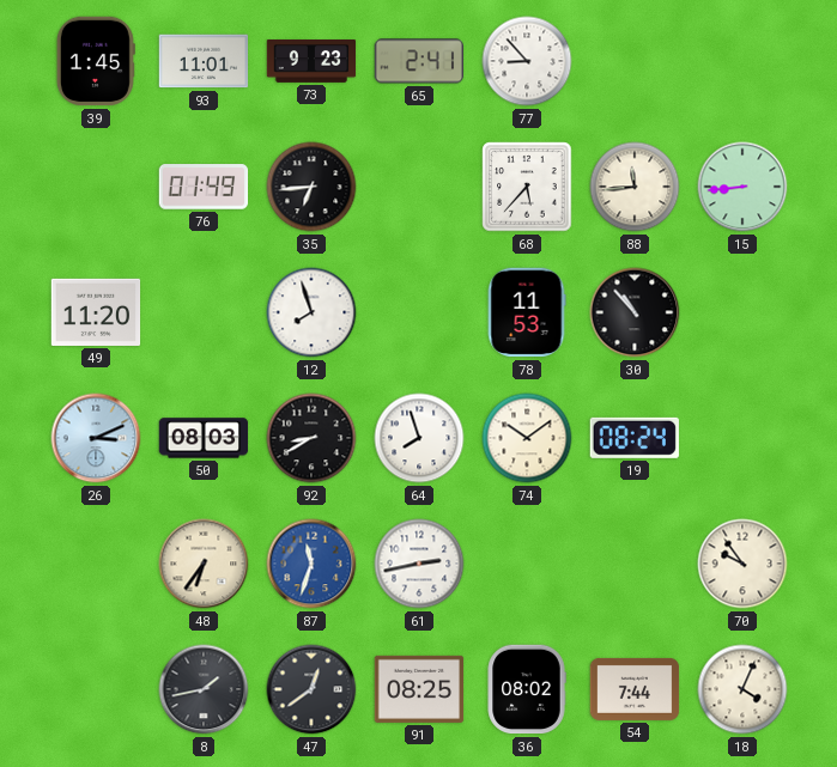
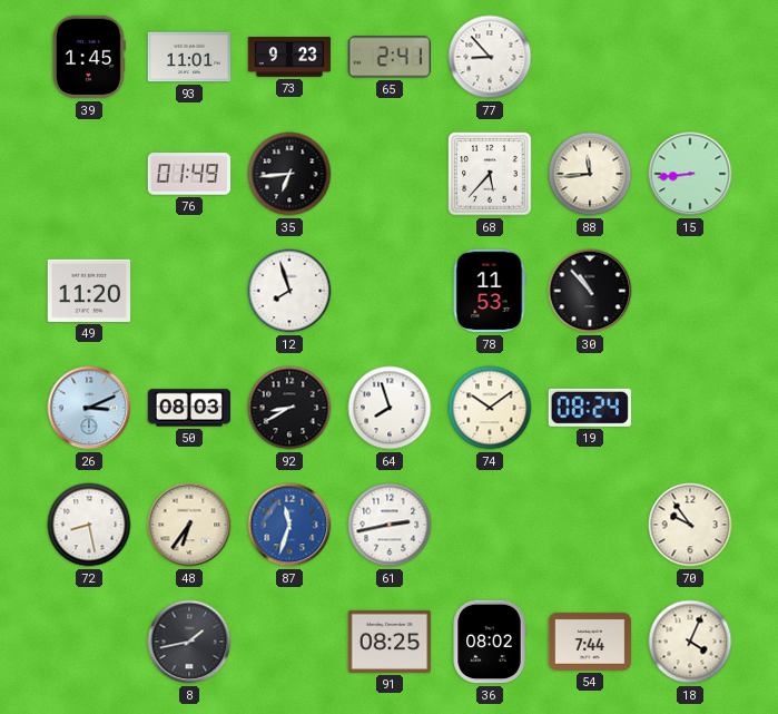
72: none -> 8:28 (89, 525)
47: 12:39 -> none (311, 689)
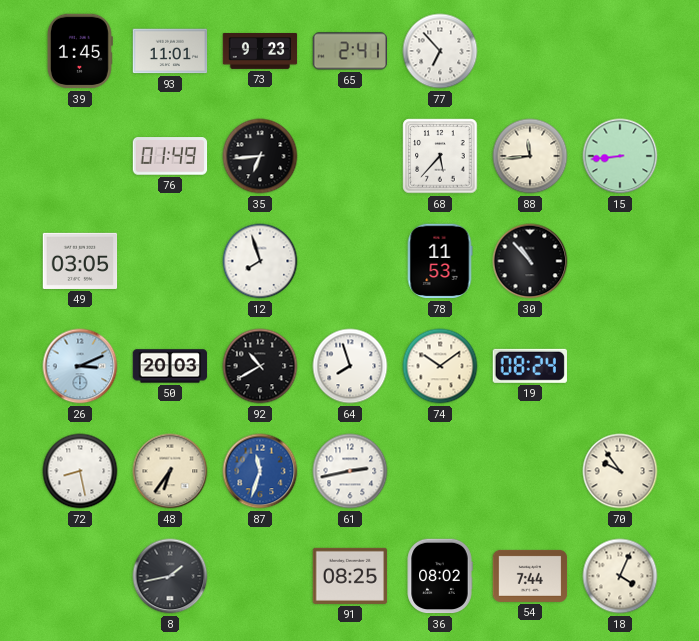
77: 8:53 -> 6:53 (440, 51)
49: 11:20 -> 03:05 (80, 261)
50: 08:03 -> 20:03 (170, 366)
92: 8:40 -> 10:40 (260, 366)
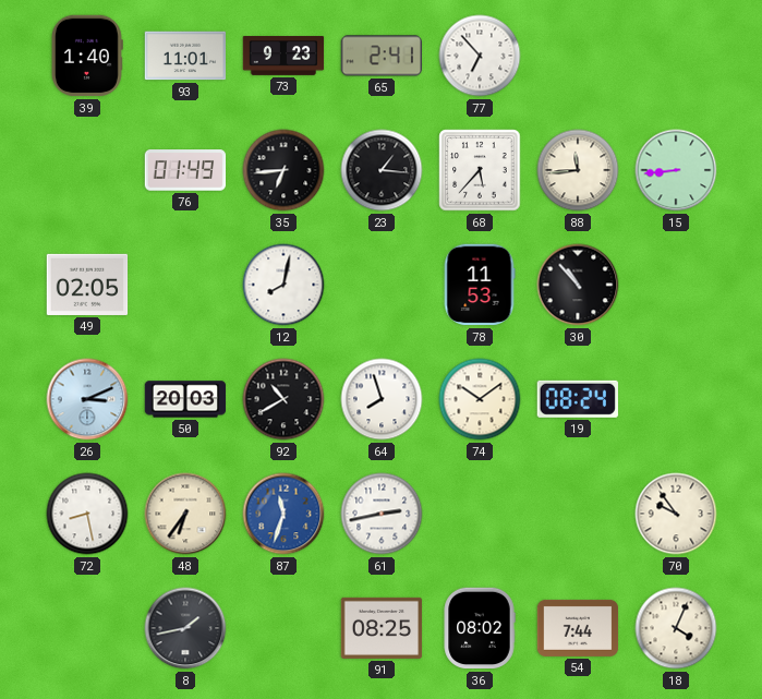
39: 1:45 -> 1:40 (87, 56)
23: none -> 1:16 (382, 170)
49: 03:05 -> 02:05 (87, 285)
12: 7:57 -> 8:02 (283, 285)
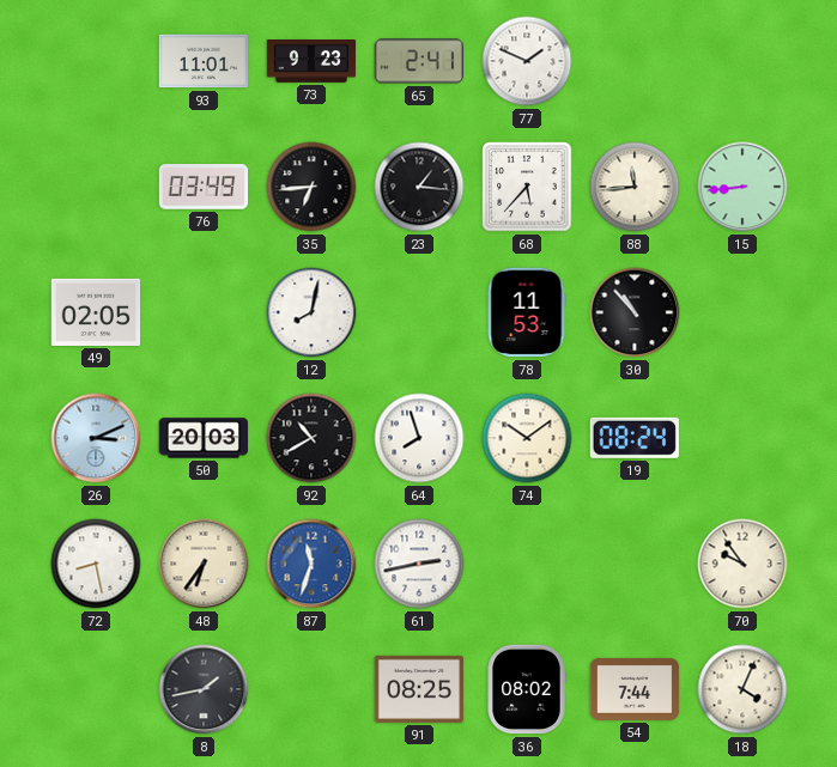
39: 1:40 -> none (87, 56)
77: 6:53 -> 1:49 (527, 61)
76: 01:49 -> 03:49 (204, 187)
